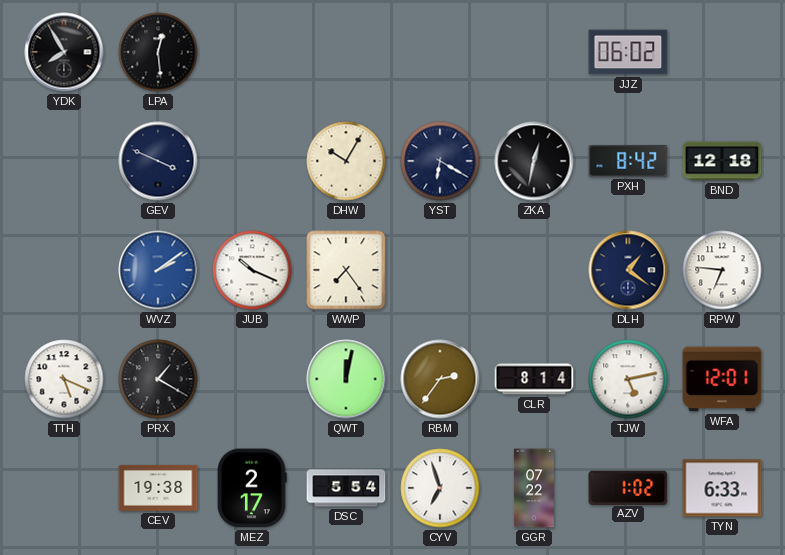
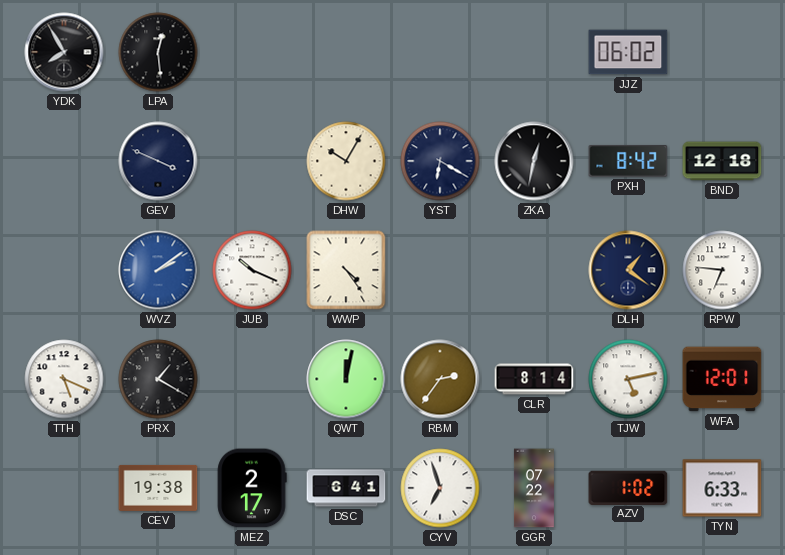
WWP: 7:24 -> 4:24 (346, 270)
DSC: 5:54 -> 6:41 (346, 488)
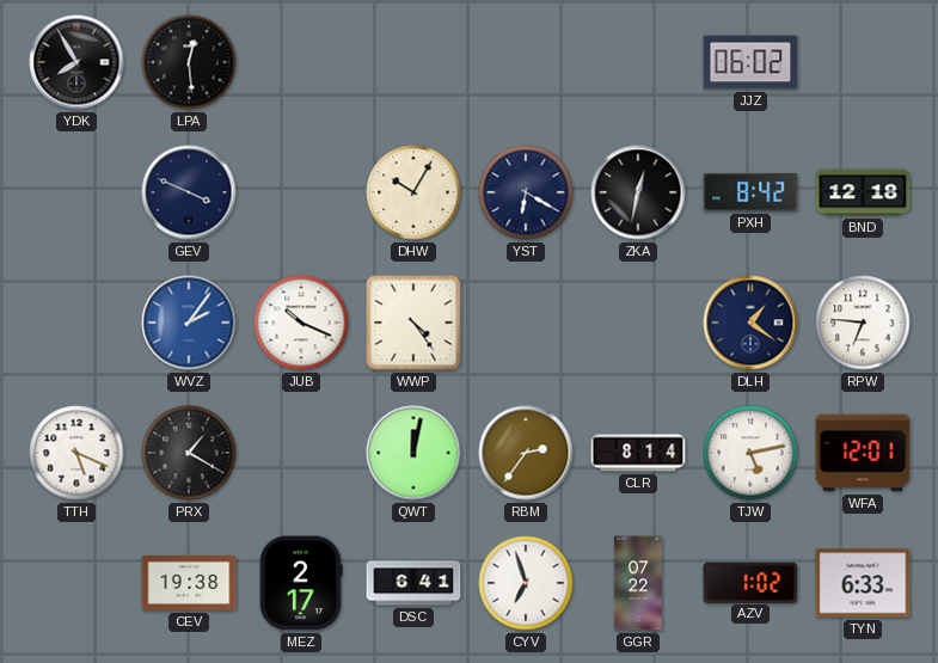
WVZ: 2:09 -> 2:06 (189, 323)
